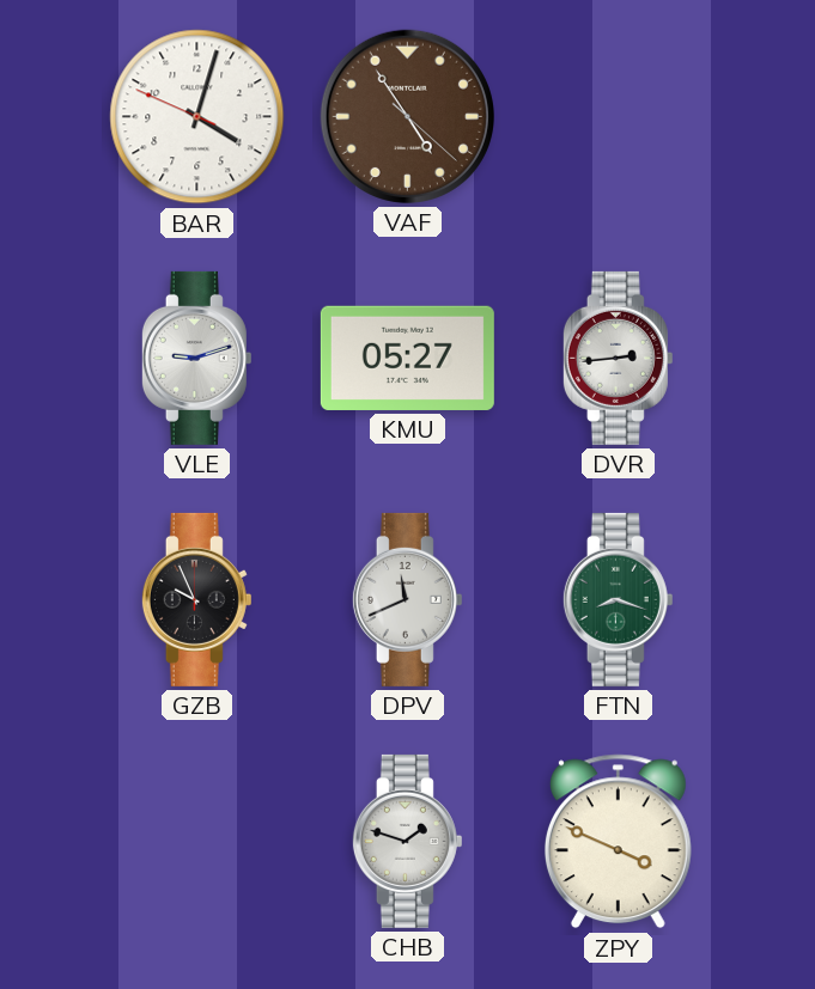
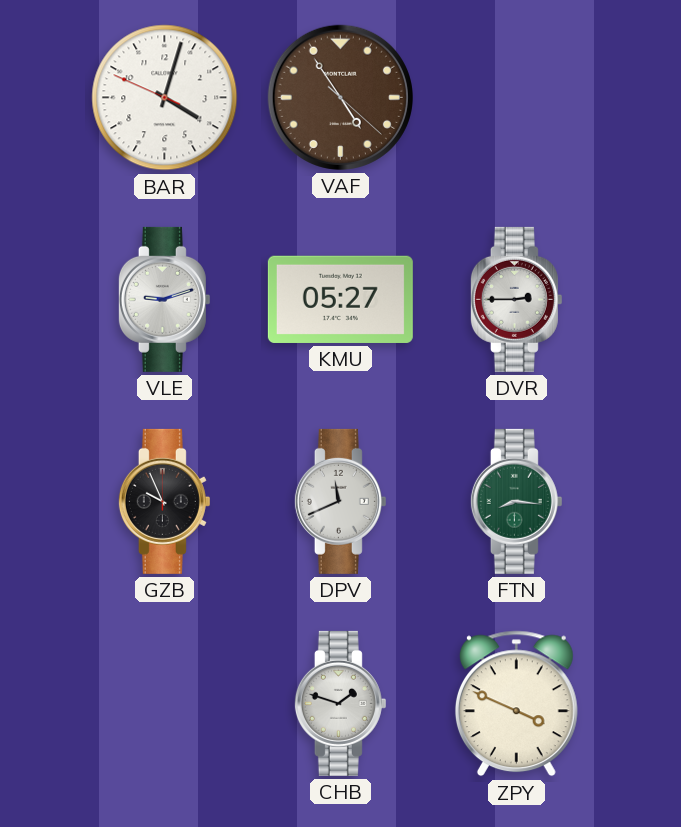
DVR: 2:44 -> 2:45 (516, 299)
FTN: 8:18 -> 8:16 (516, 501)
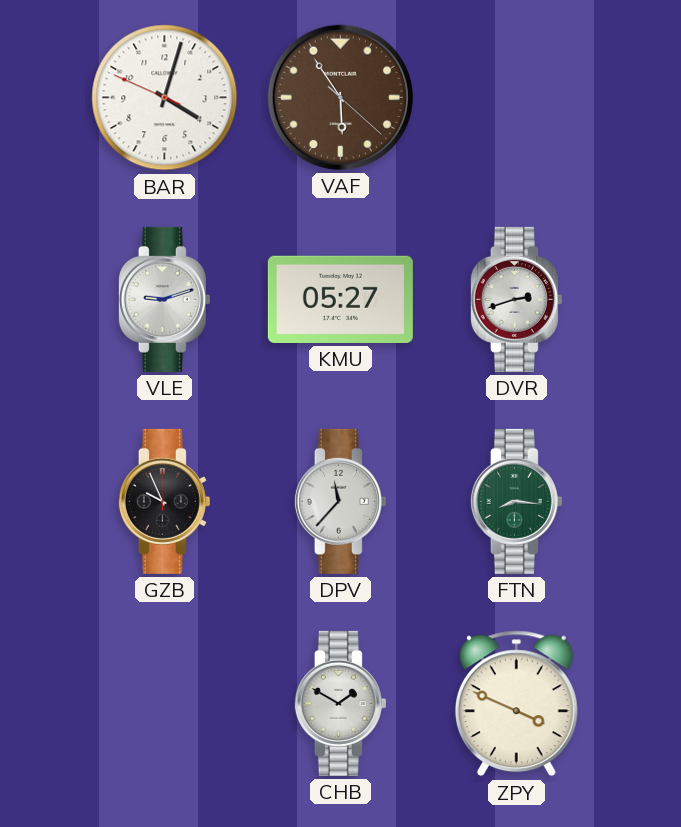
VAF: 4:54 -> 5:54 (340, 97)
DVR: 2:45 -> 2:42 (516, 299)
DPV: 11:41 -> 11:37 (340, 501)
CHB: 1:48 -> 1:50 (340, 703)
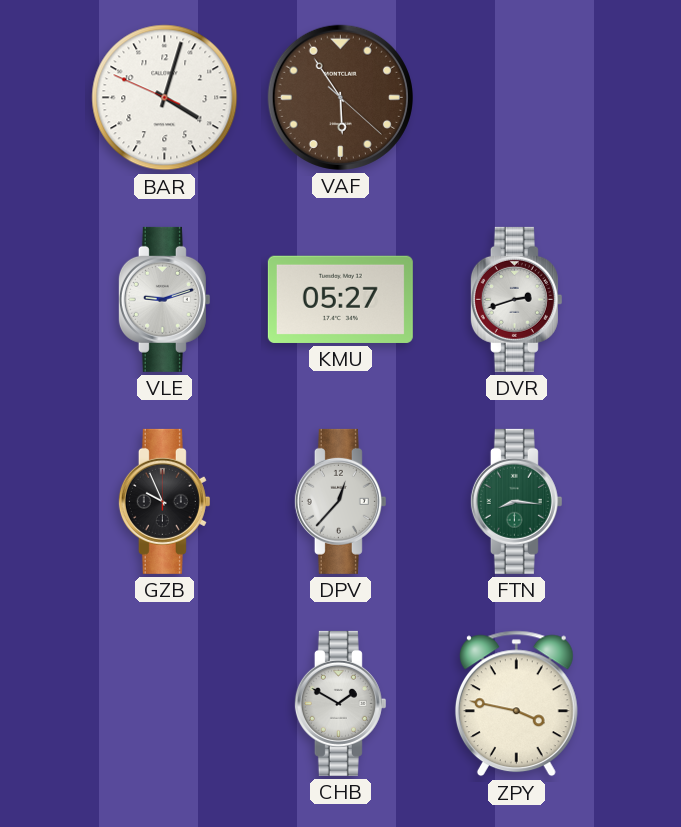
DPV: 11:37 -> 12:37 (340, 501)
ZPY: 3:49 -> 3:47 (516, 704)
